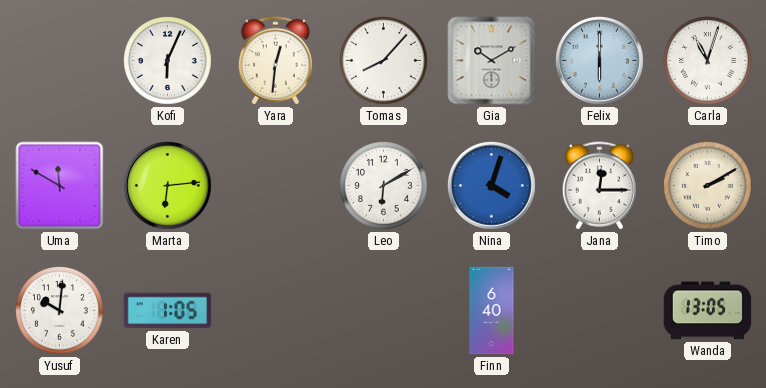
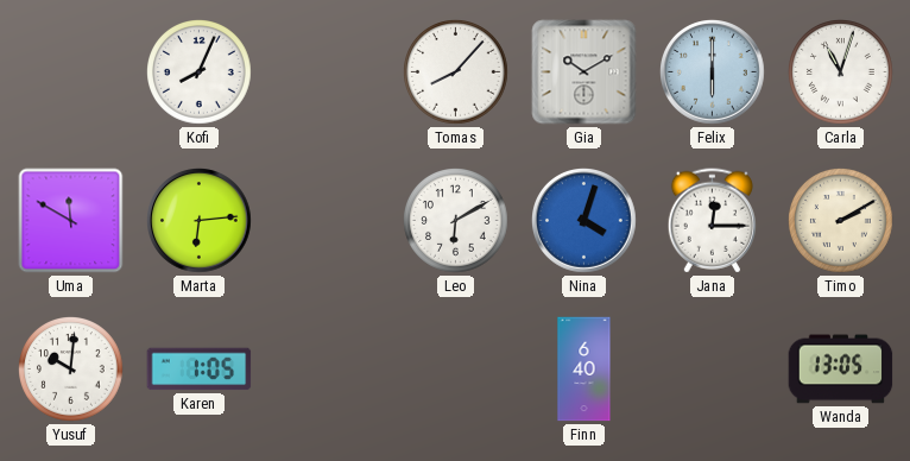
Kofi: 6:04 -> 8:04 (200, 72)
Yara: 12:31 -> none (275, 61)
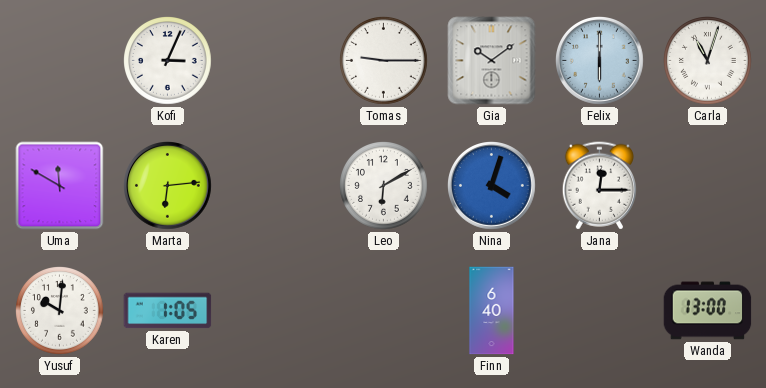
Kofi: 8:04 -> 3:04 (168, 61)
Tomas: 8:07 -> 9:15 (384, 61)
Gia: 10:10 -> 10:09 (492, 61)
Timo: 2:10 -> none (841, 221)
Wanda: 13:05 -> 13:00 (708, 311)
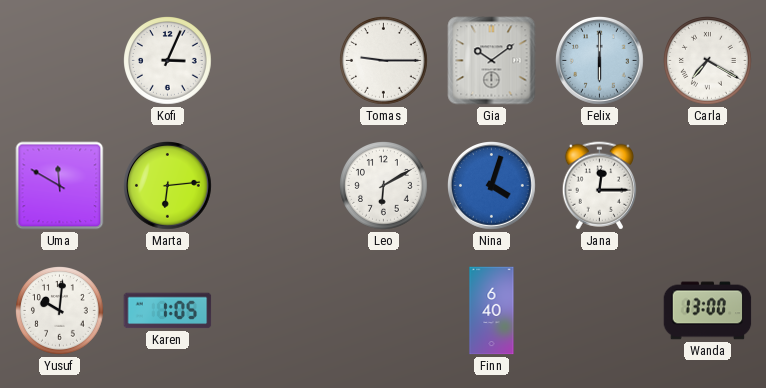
Carla: 11:03 -> 7:20 (708, 61)
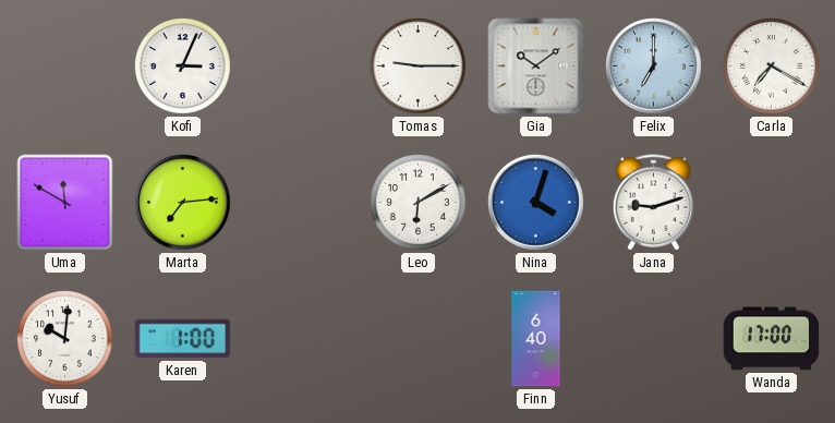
Felix: 6:00 -> 7:00 (654, 67)
Marta: 6:14 -> 7:14 (183, 203)
Jana: 12:15 -> 9:12 (653, 203)
Karen: 1:05 -> 1:00 (183, 339)
Wanda: 13:00 -> 17:00 (772, 339)
